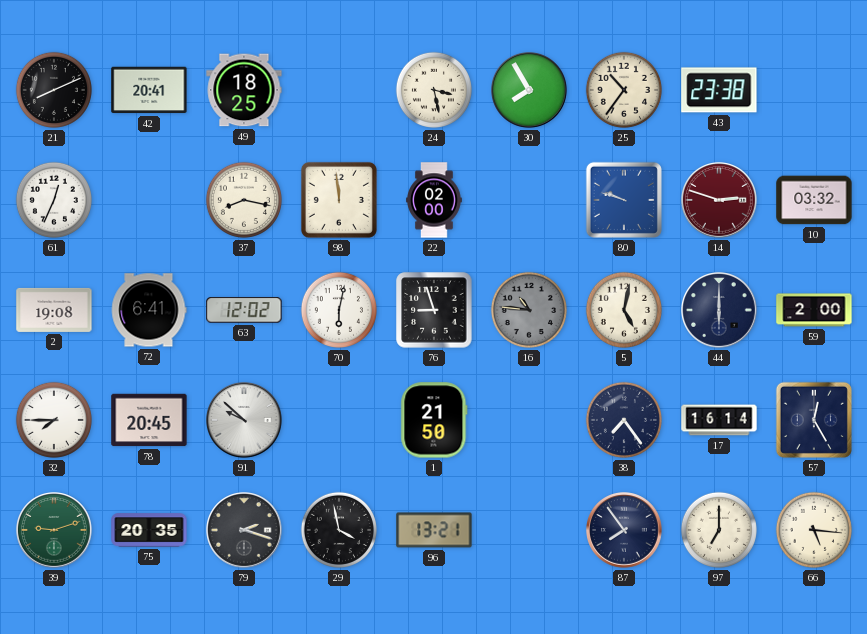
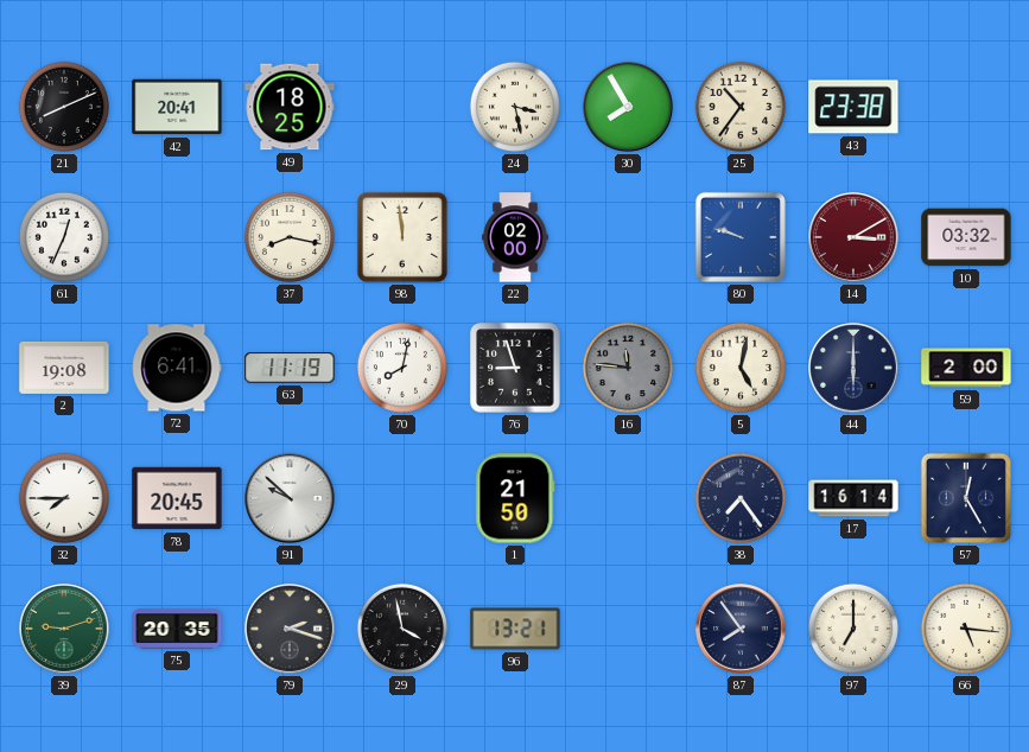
14: 2:48 -> 3:10 (855, 238)
63: 12:02 -> 11:19 (290, 368)
70: 6:02 -> 8:02 (402, 368)
16: 10:46 -> 11:46 (628, 368)
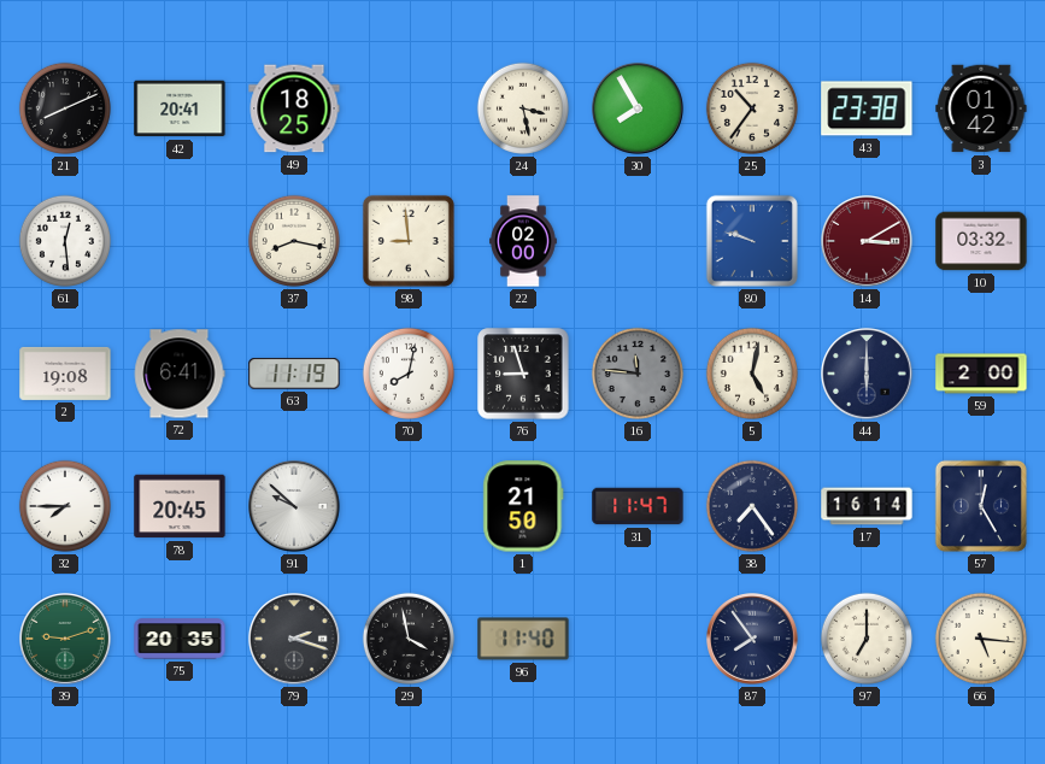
3: none -> 01:42 (981, 108)
61: 12:34 -> 12:29 (65, 241)
98: 11:59 -> 8:59 (409, 241)
31: none -> 11:47 (638, 506)
96: 13:21 -> 11:40 (523, 639)
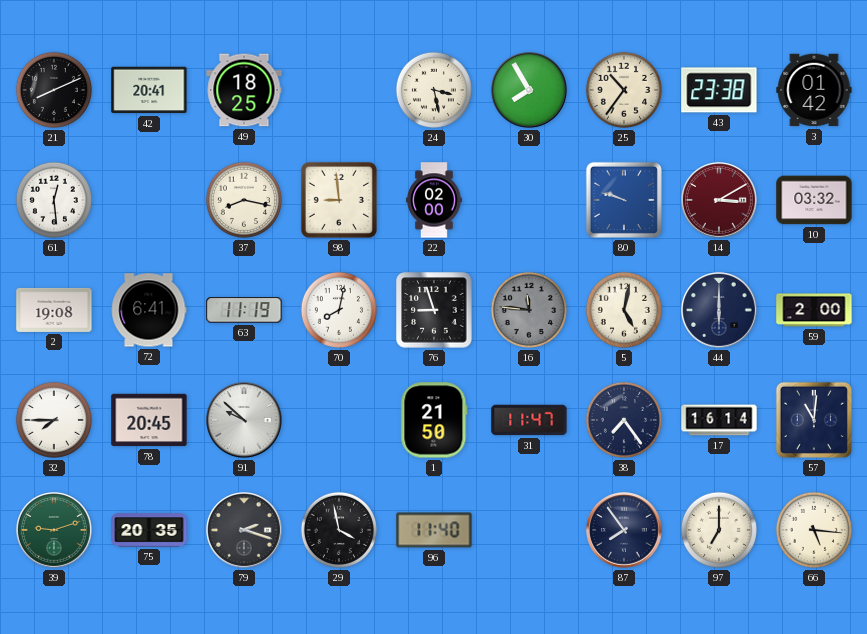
57: 12:25 -> 11:01 (814, 420)
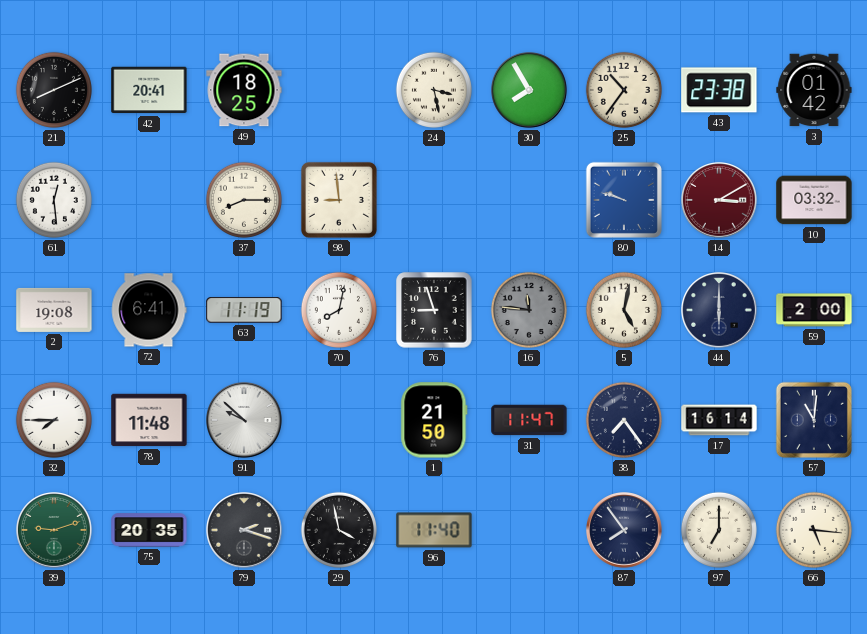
37: 8:17 -> 8:15 (244, 200)
22: 02:00 -> none (434, 200)
78: 20:45 -> 11:48 (149, 420)
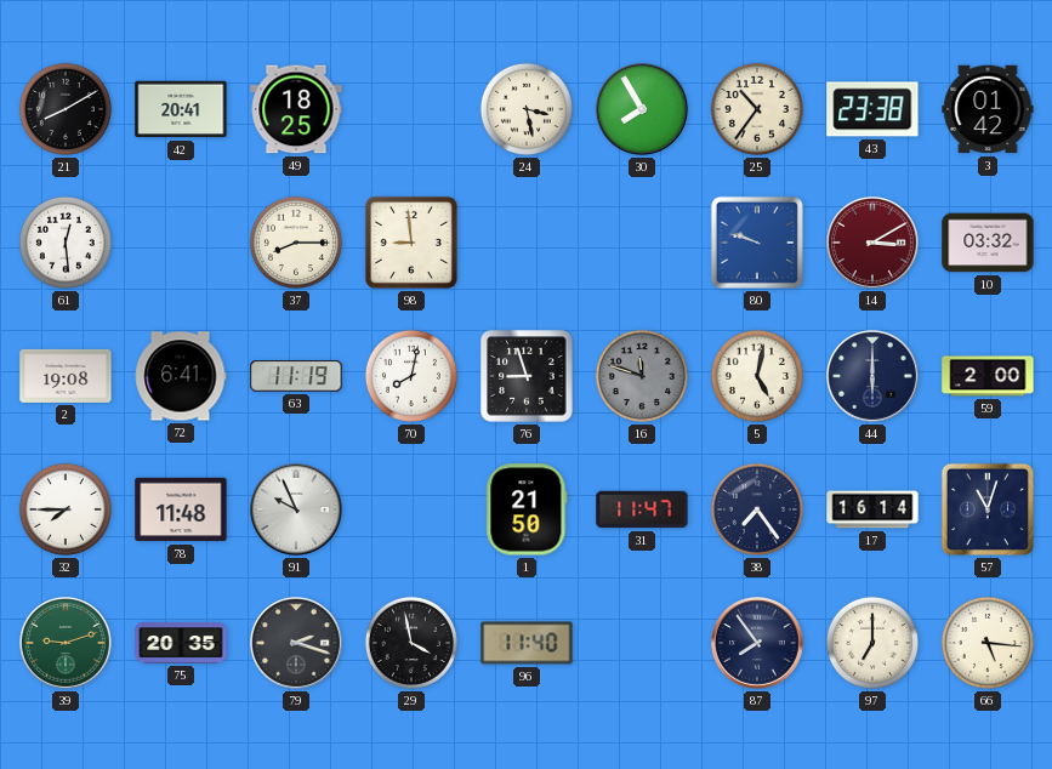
21: 8:11 -> 8:10 (66, 109)
16: 11:46 -> 11:48 (642, 376)
91: 9:52 -> 9:56 (297, 511)
57: 11:01 -> 11:03 (988, 509)
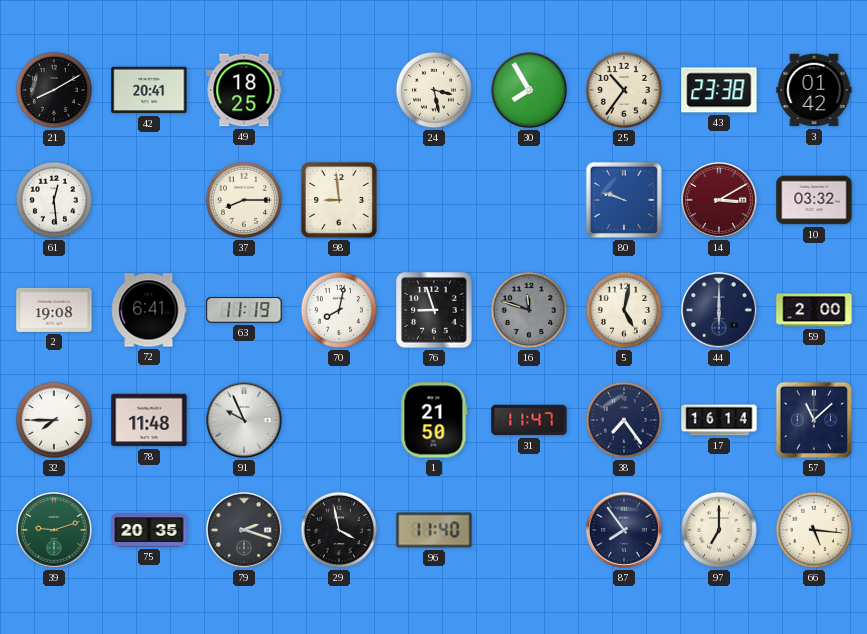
57: 11:03 -> 11:08 (814, 420)
